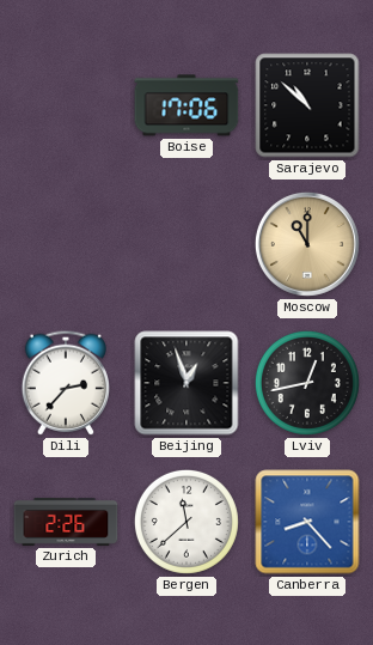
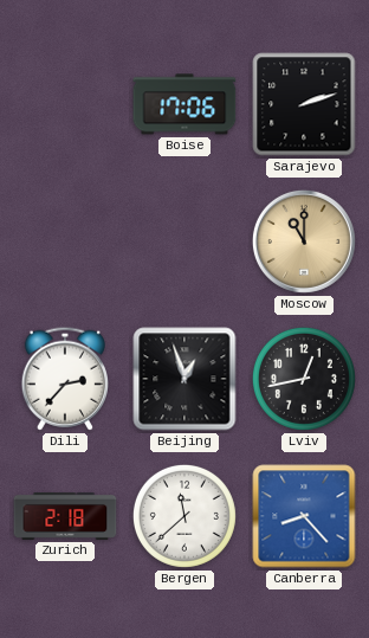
Sarajevo: 10:52 -> 2:12 (304, 104)
Zurich: 2:26 -> 2:18 (65, 516)
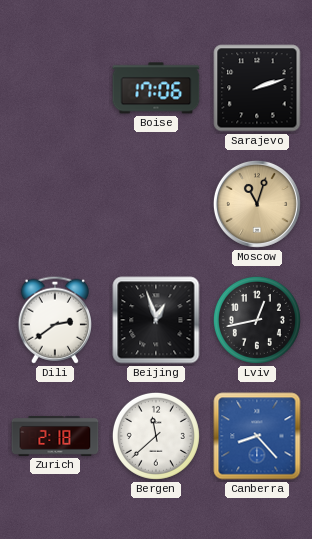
Moscow: 11:00 -> 11:03 (257, 204)
Dili: 2:37 -> 2:39 (55, 320)
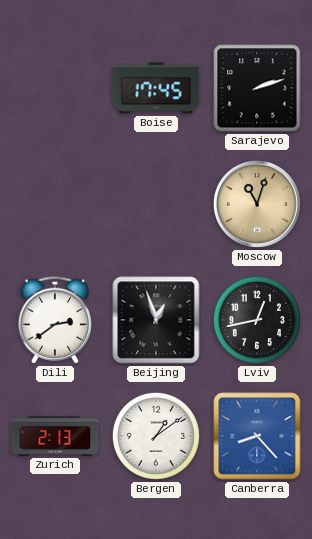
Boise: 17:06 -> 17:45 (156, 88)
Zurich: 2:18 -> 2:13 (55, 436)
Bergen: 11:38 -> 1:09 (156, 436)
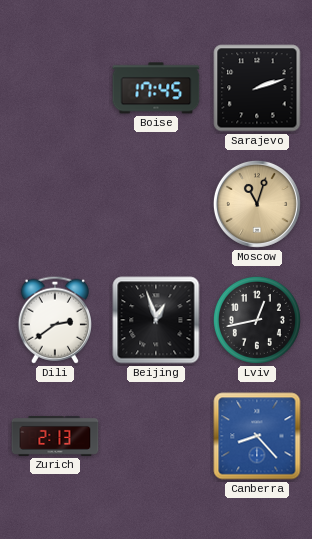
Bergen: 1:09 -> none (156, 436)
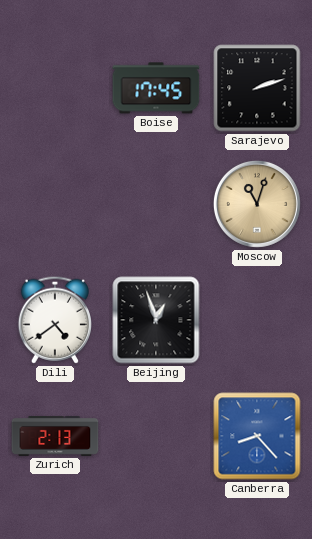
Dili: 2:39 -> 4:39 (55, 320)
Lviv: 12:43 -> none (257, 320)
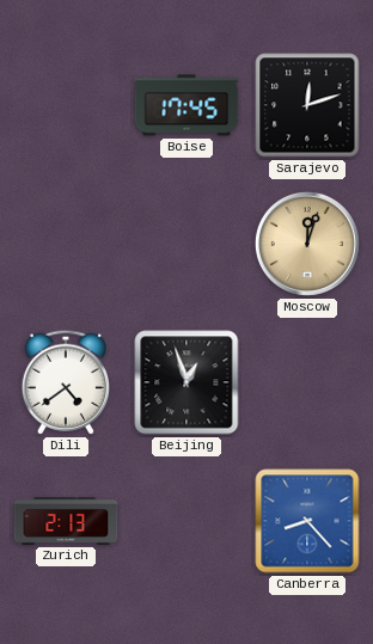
Sarajevo: 2:12 -> 12:12 (307, 105)
Moscow: 11:03 -> 12:03 (307, 244)
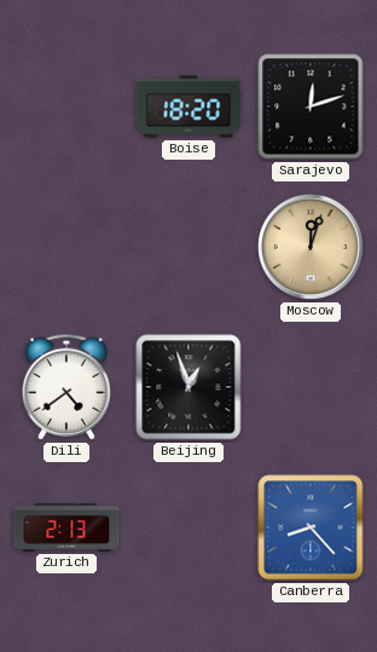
Boise: 17:45 -> 18:20 (188, 106)
